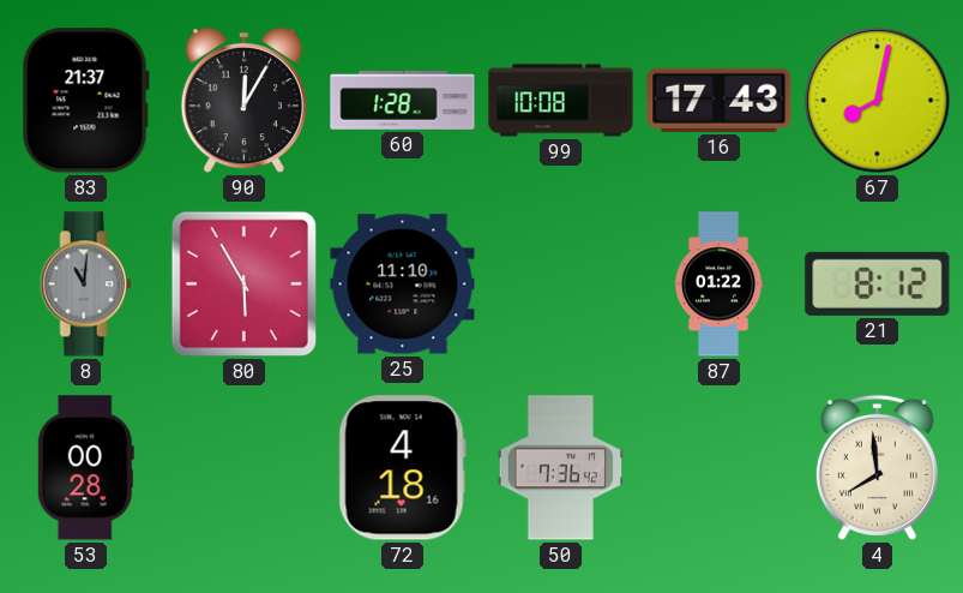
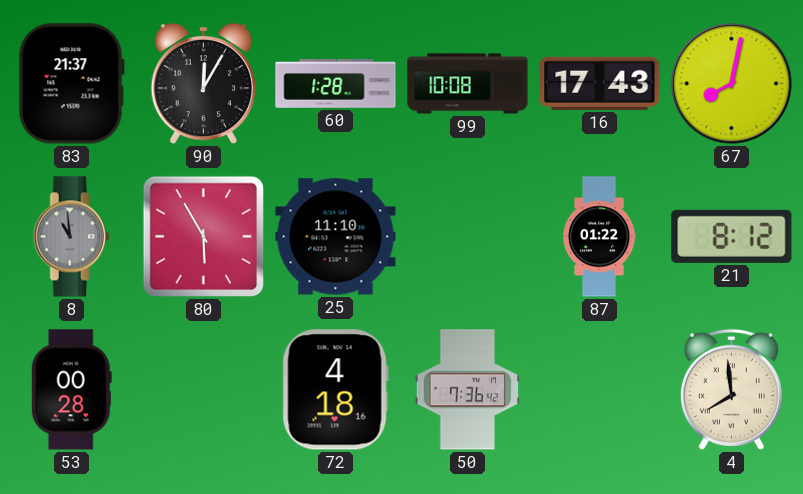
8: 11:01 -> 10:59 (71, 237)
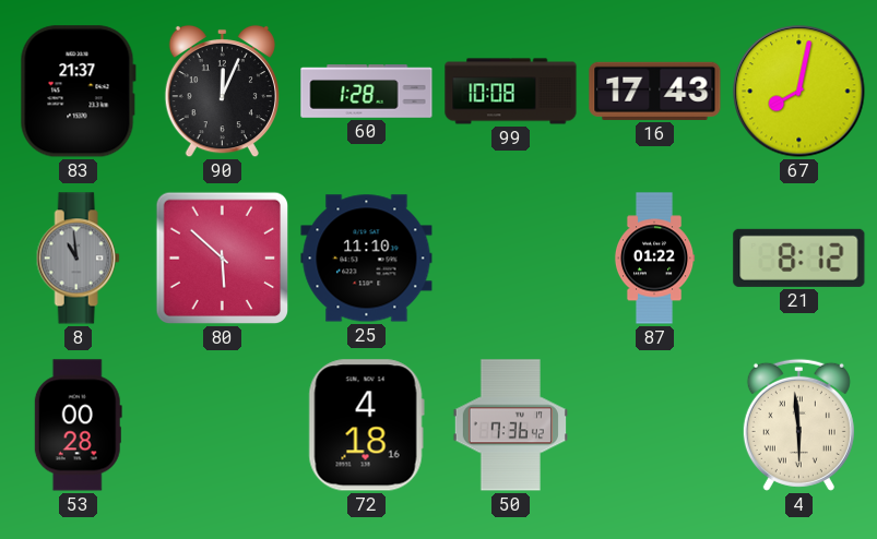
90: 12:05 -> 12:04 (222, 92)
80: 5:55 -> 5:52 (223, 259)
4: 7:59 -> 5:59 (798, 424)
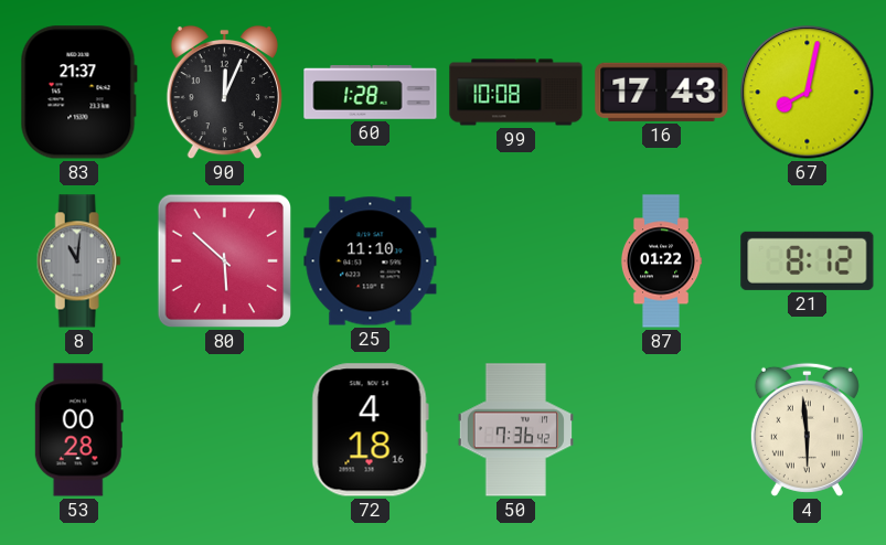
8: 10:59 -> 11:01 (78, 261)
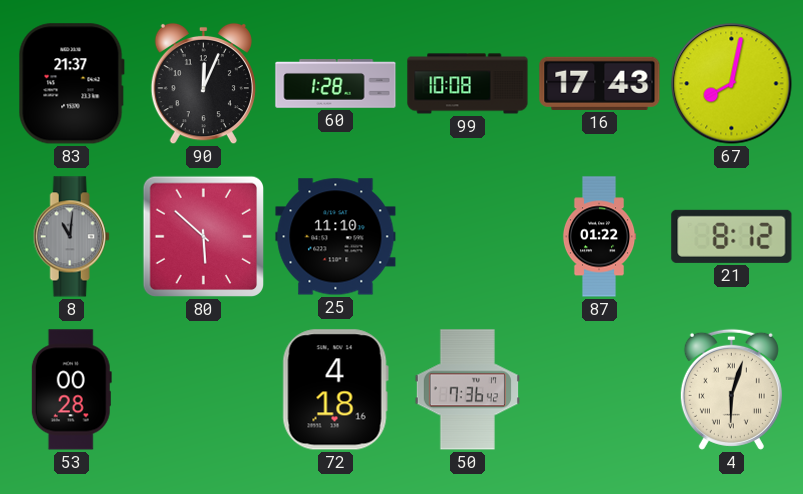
4: 5:59 -> 6:03 (731, 389)
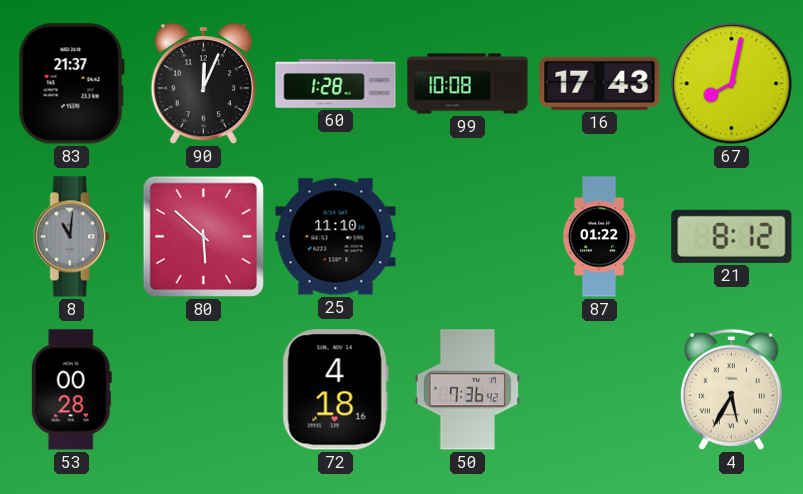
4: 6:03 -> 5:35 (731, 389)
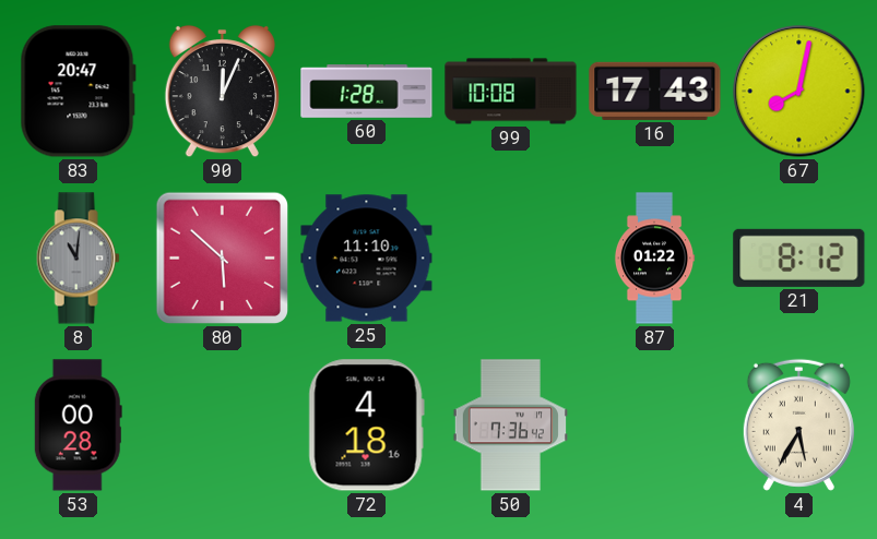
83: 21:37 -> 20:47 (78, 92)
